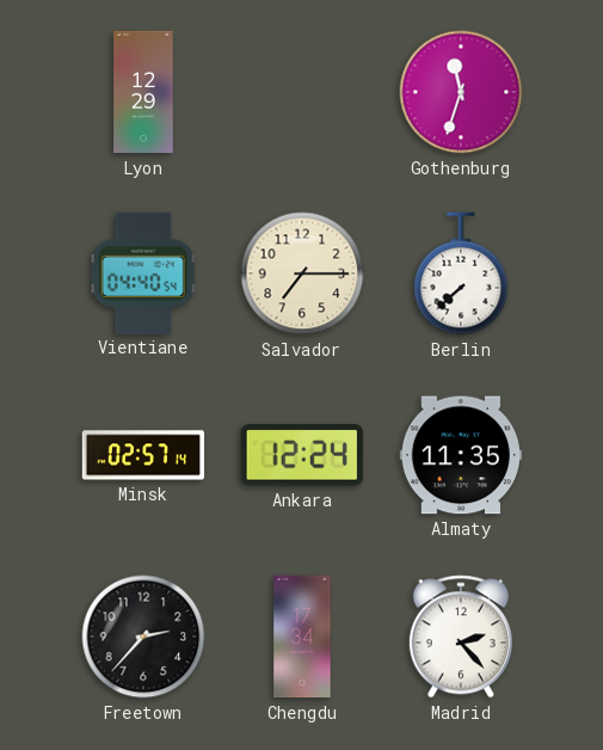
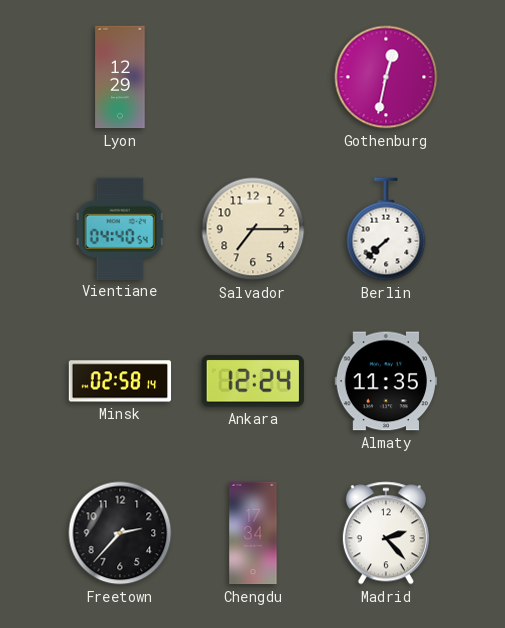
Gothenburg: 11:33 -> 12:32 (386, 77)
Minsk: 02:57 -> 02:58 (120, 381)
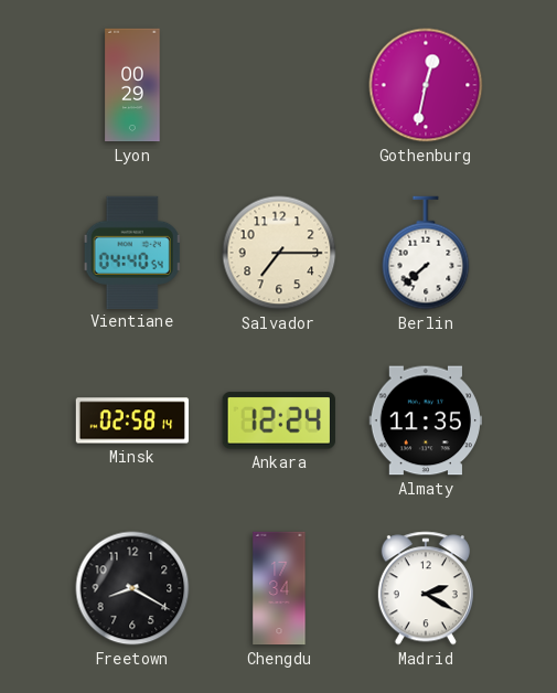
Lyon: 12:29 -> 00:29 (132, 85)
Freetown: 2:37 -> 8:20 (132, 588)
Madrid: 2:23 -> 2:20 (426, 588)
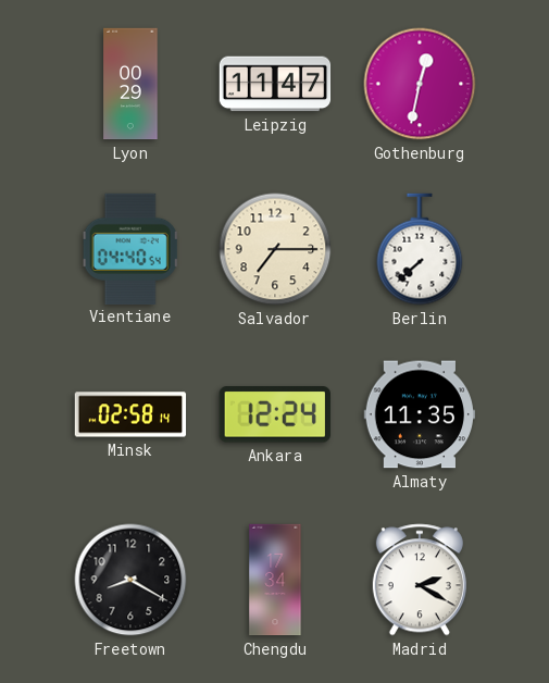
Leipzig: none -> 11:47 (275, 84)
